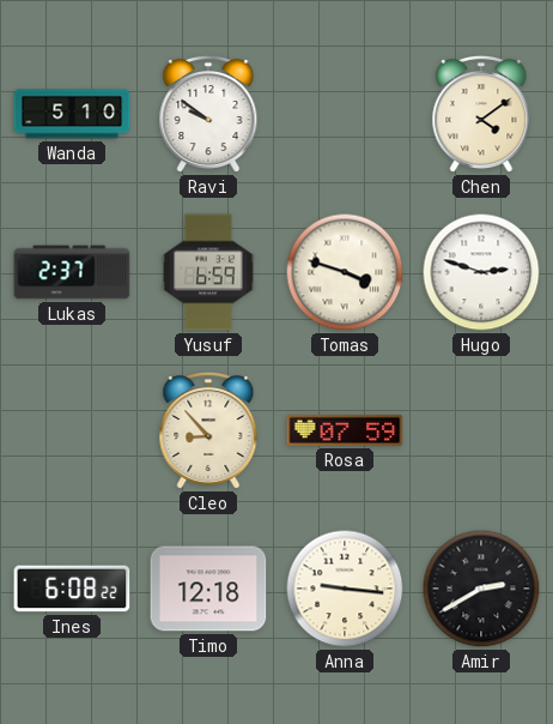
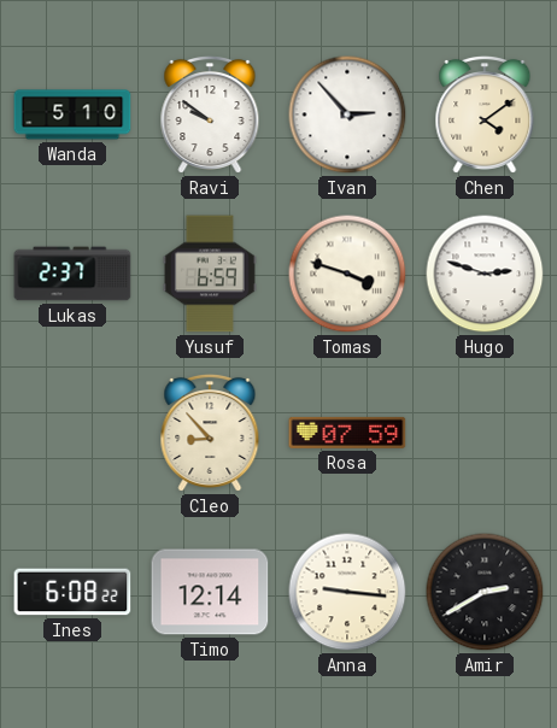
Ivan: none -> 2:53 (347, 115)
Timo: 12:18 -> 12:14 (210, 592)
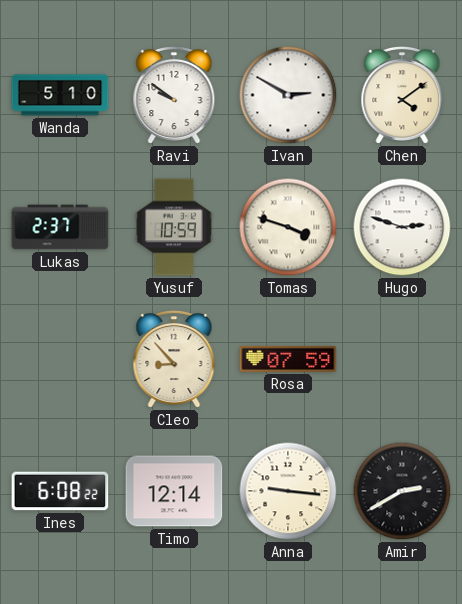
Ivan: 2:53 -> 2:50 (288, 95)
Yusuf: 6:59 -> 10:59 (174, 227)
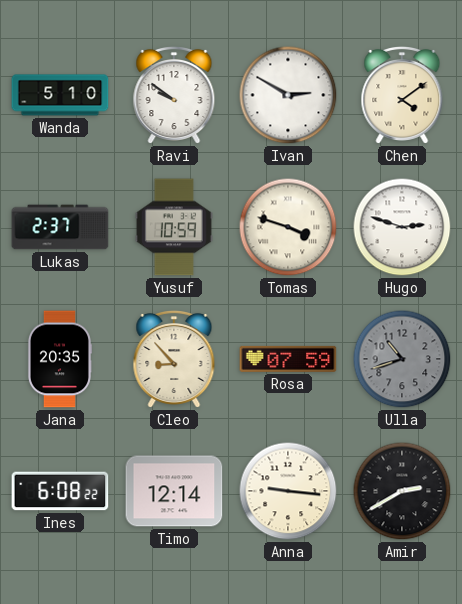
Jana: none -> 20:35 (59, 359)
Ulla: none -> 10:42 (402, 359)
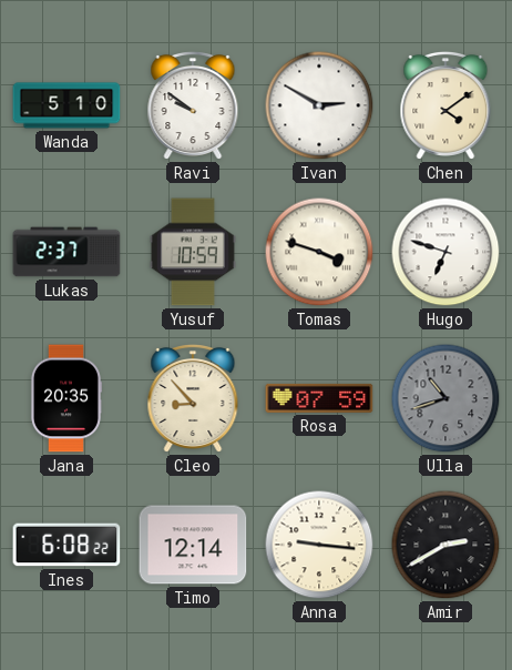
Hugo: 2:48 -> 6:48 (446, 252)
